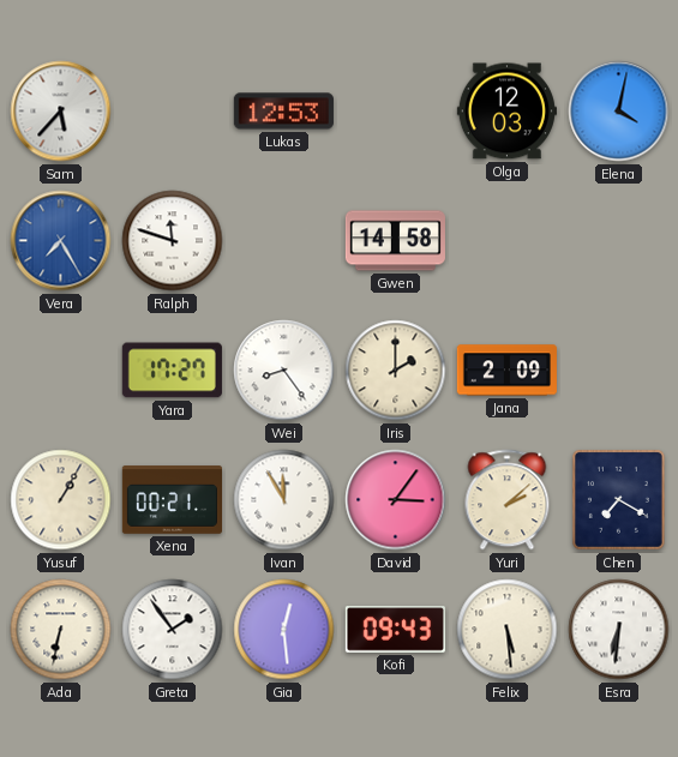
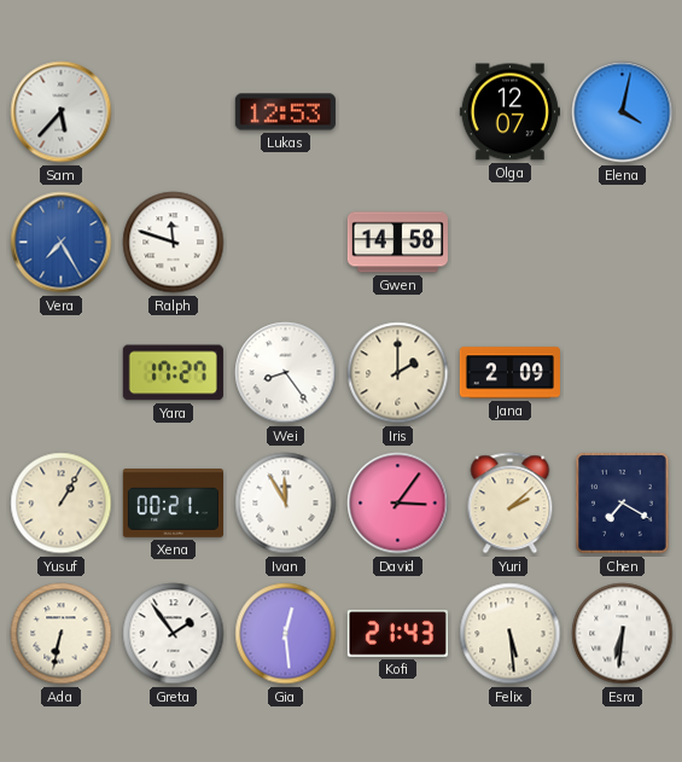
Olga: 12:03 -> 12:07 (509, 112)
Kofi: 09:43 -> 21:43 (397, 634)
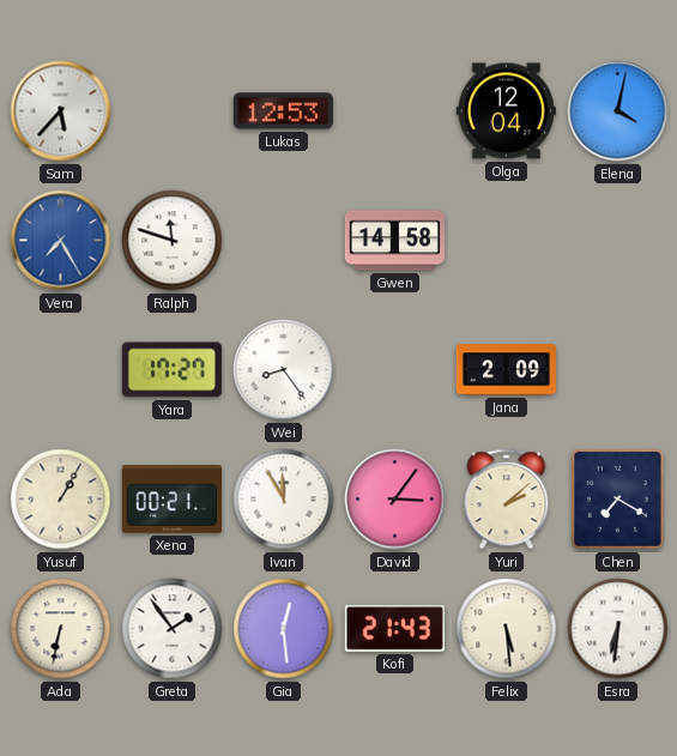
Olga: 12:07 -> 12:04 (506, 111)
Iris: 2:00 -> none (398, 373)
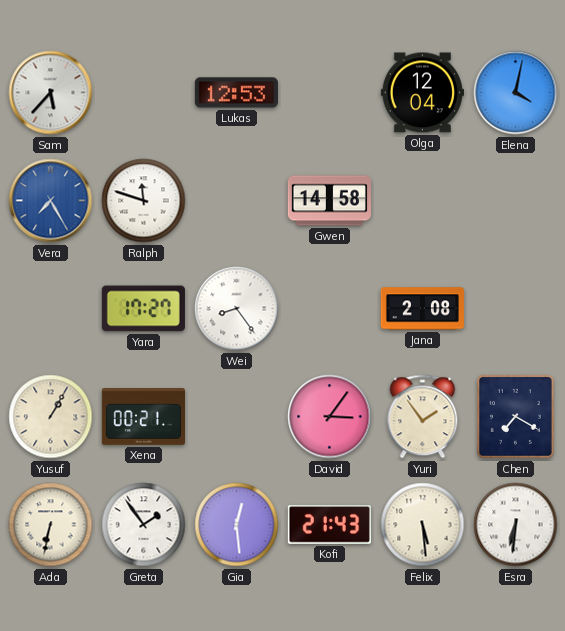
Jana: 2:09 -> 2:08 (422, 309)
Ivan: 11:55 -> none (284, 500)
Yuri: 2:08 -> 1:54 (423, 417)
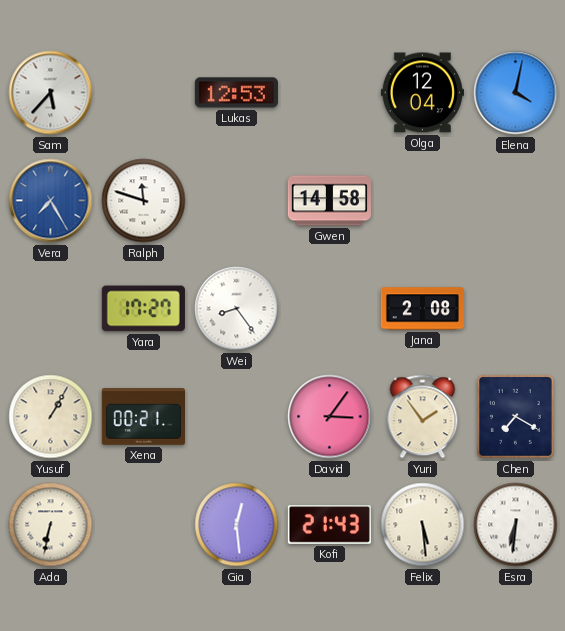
Greta: 1:54 -> none (144, 525)
